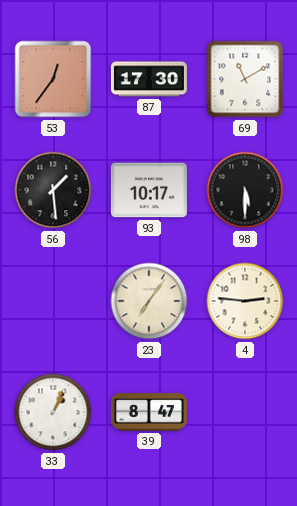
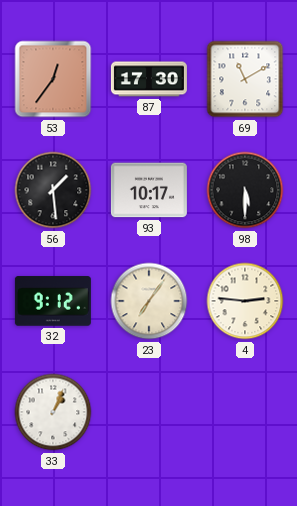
32: none -> 9:12 (53, 301)
39: 8:47 -> none (149, 412)
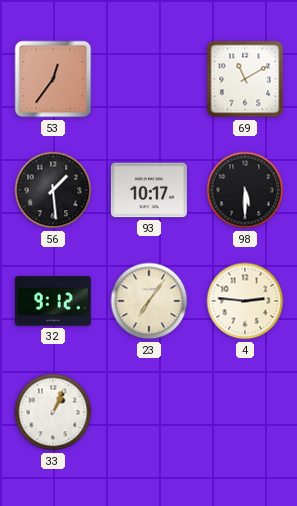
87: 17:30 -> none (149, 79)
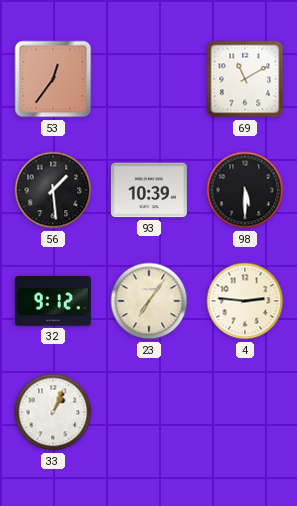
93: 10:17 -> 10:39 (149, 190)
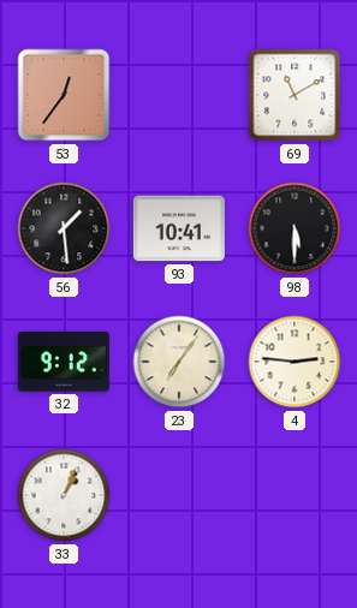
93: 10:39 -> 10:41 (179, 228)
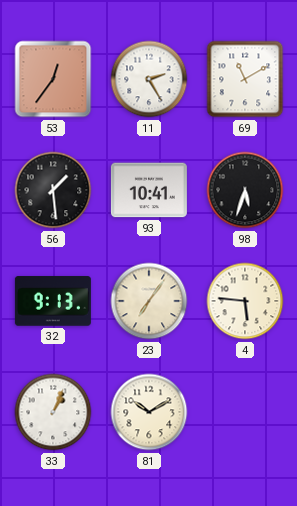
11: none -> 2:25 (149, 79)
98: 5:30 -> 5:33 (245, 190)
32: 9:12 -> 9:13 (53, 301)
4: 2:46 -> 5:46 (245, 301)
81: none -> 10:10 (149, 412)
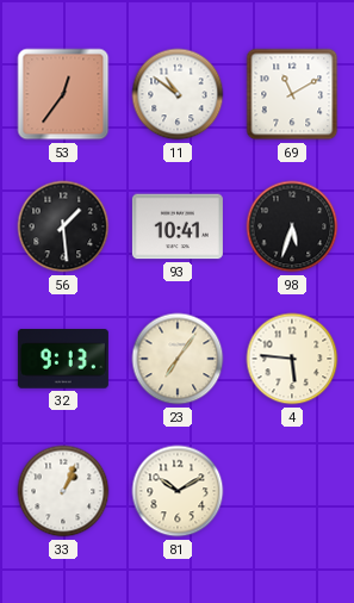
11: 2:25 -> 10:51 (178, 94)
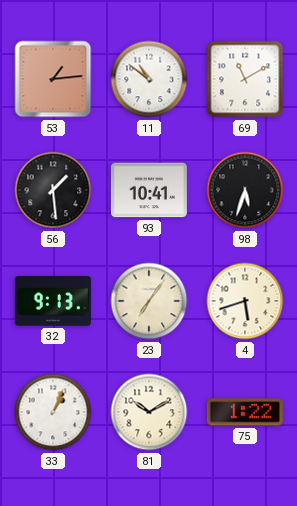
53: 12:36 -> 1:14 (53, 79)
4: 5:46 -> 5:42 (245, 301)
75: none -> 1:22 (245, 412)
